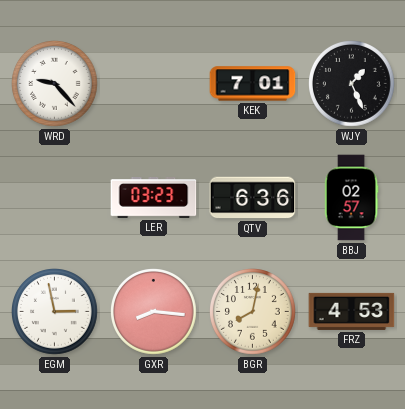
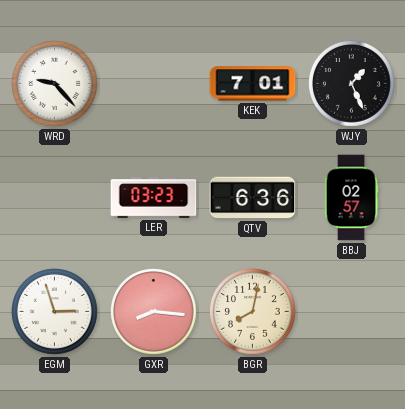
EGM: 2:58 -> 2:57 (55, 312)
FRZ: 4:53 -> none (352, 311)
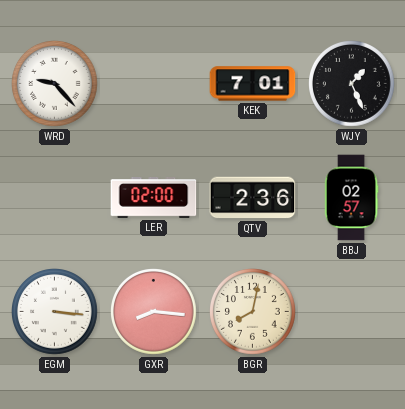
LER: 03:23 -> 02:00 (154, 198)
QTV: 6:36 -> 2:36 (253, 198)
EGM: 2:57 -> 3:16 (55, 312)
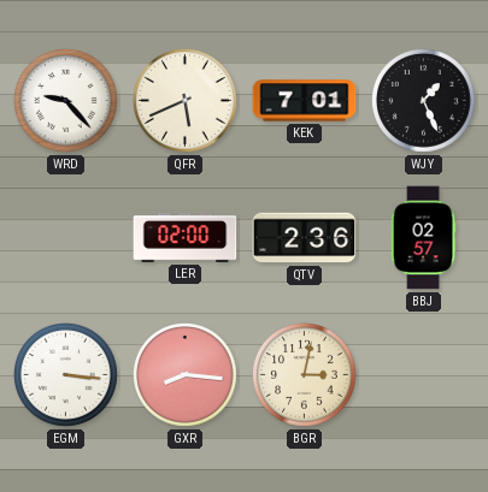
QFR: none -> 5:41 (186, 101)
BGR: 8:02 -> 3:02 (305, 375)
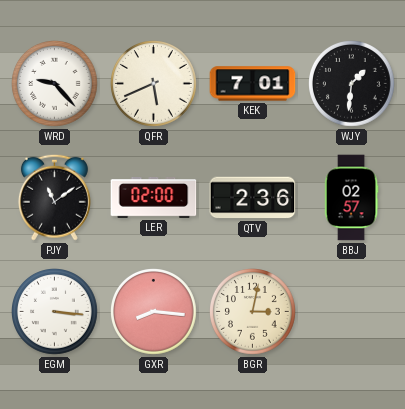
WJY: 1:26 -> 1:31 (352, 84)
PJY: none -> 11:09 (54, 197)
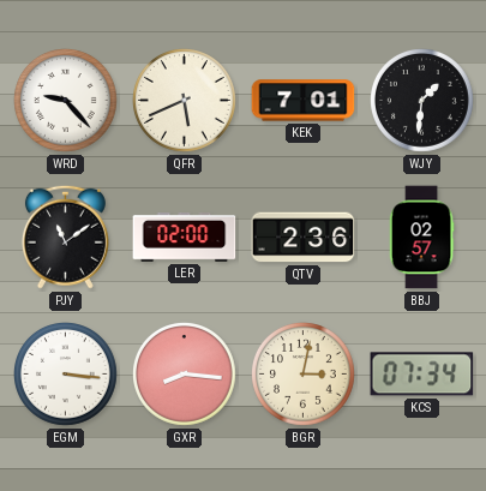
KCS: none -> 07:34 (422, 375)
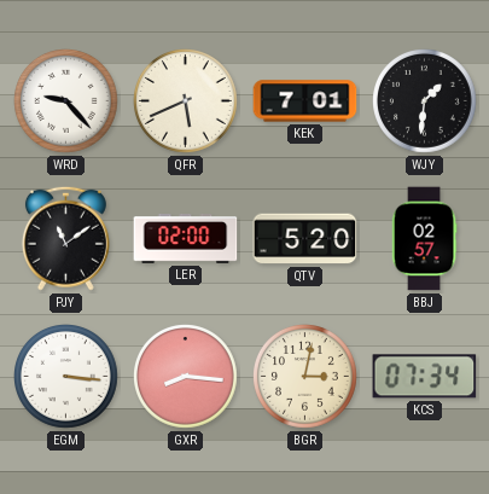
QTV: 2:36 -> 5:20 (305, 239)
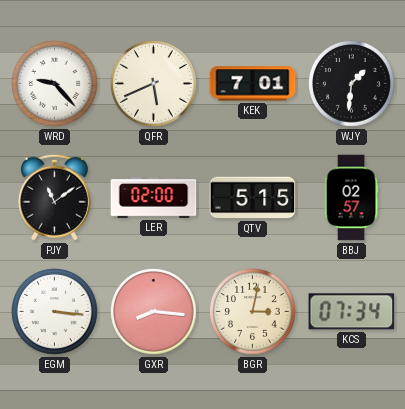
QTV: 5:20 -> 5:15 (253, 198)
